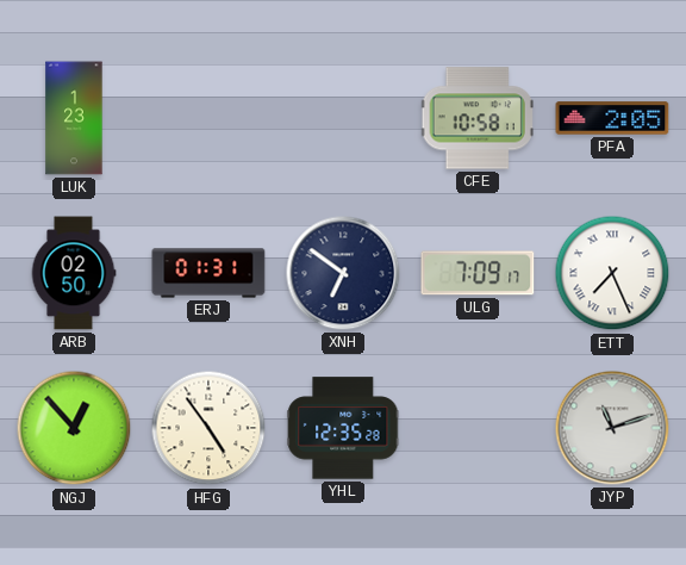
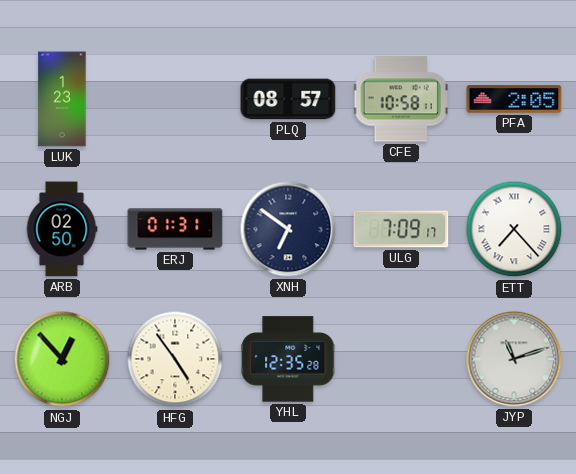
PLQ: none -> 08:57 (288, 99)
ETT: 7:26 -> 7:23 (514, 229)
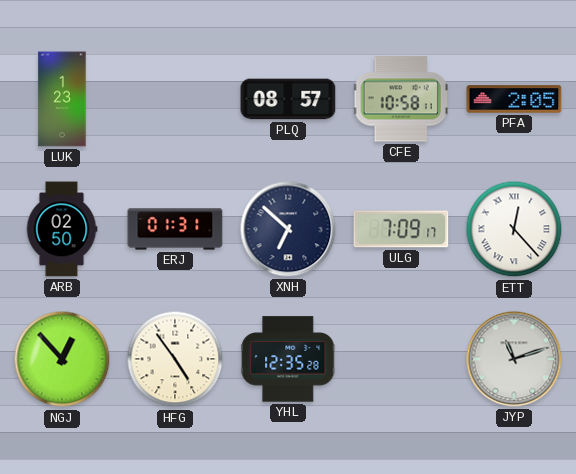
XNH: 6:51 -> 6:52 (288, 229)
ETT: 7:23 -> 12:23 (514, 229)
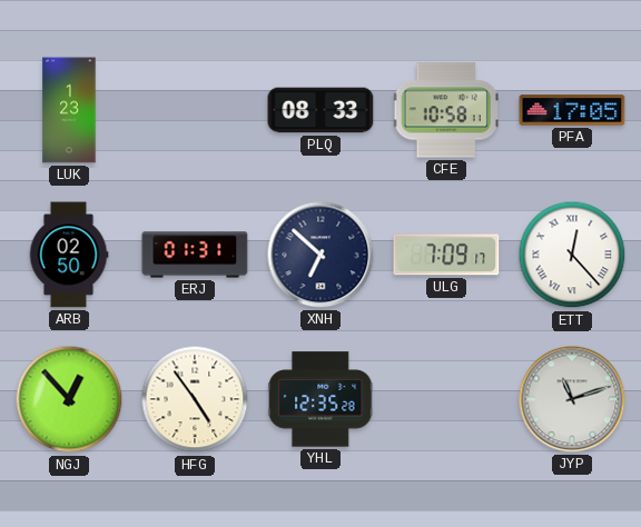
PLQ: 08:57 -> 08:33 (320, 110)
PFA: 2:05 -> 17:05 (572, 110)
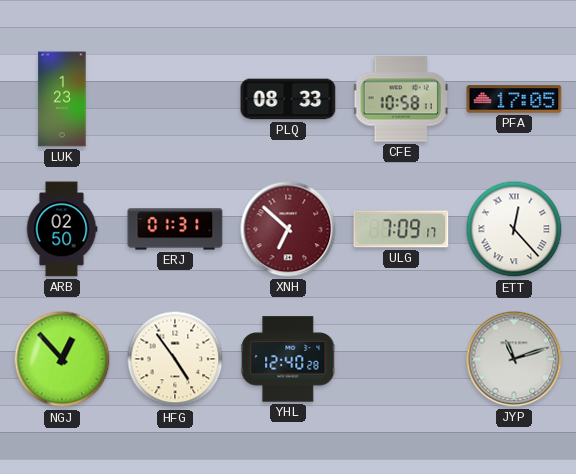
XNH dial: navy -> burgundy (288, 229)
YHL: 12:35 -> 12:40 (288, 359)
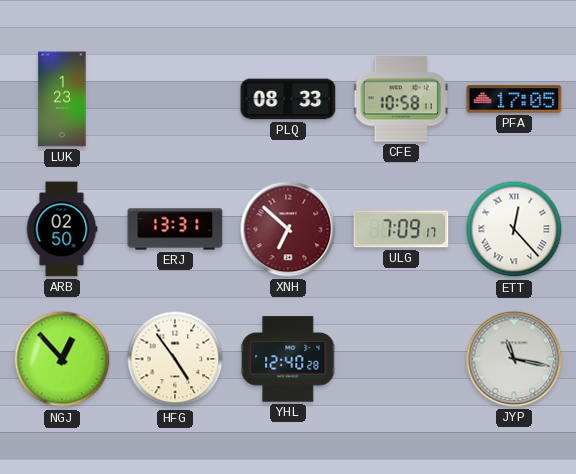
ERJ: 01:31 -> 13:31 (175, 229)
JYP: 11:12 -> 11:17 (514, 359)
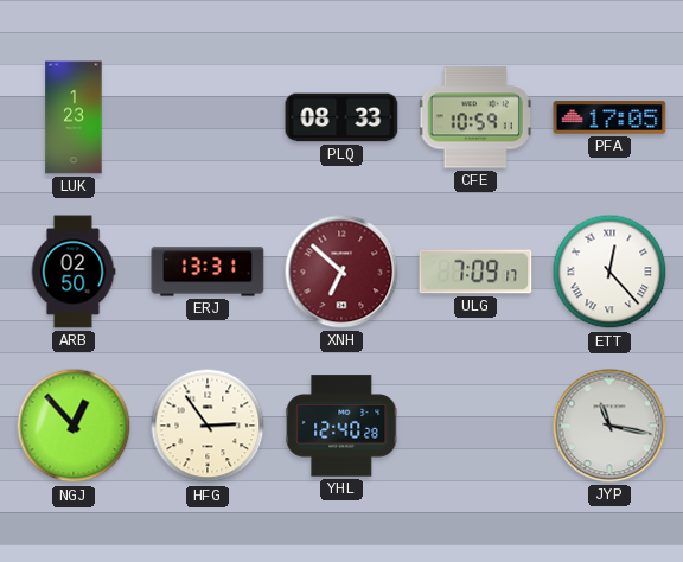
CFE: 10:58 -> 10:59 (475, 117)
HFG: 4:54 -> 2:54 (208, 426)
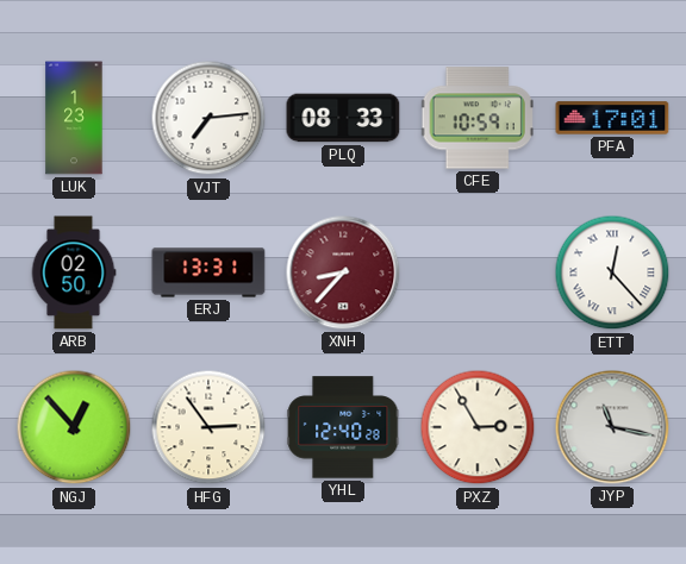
VJT: none -> 7:14 (208, 118)
PFA: 17:05 -> 17:01 (612, 118)
XNH: 6:52 -> 8:37 (343, 272)
ULG: 7:09 -> none (475, 272)
PXZ: none -> 2:55 (478, 427)
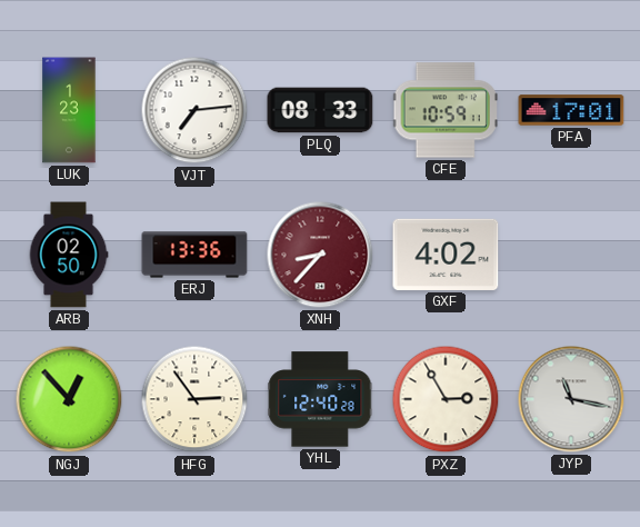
ERJ: 13:31 -> 13:36 (194, 255)
GXF: none -> 4:02 (446, 255)
ETT: 12:23 -> none (612, 272)
